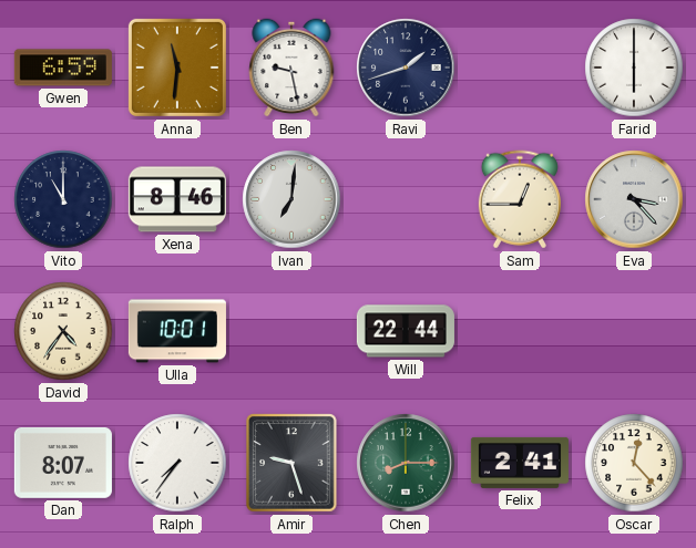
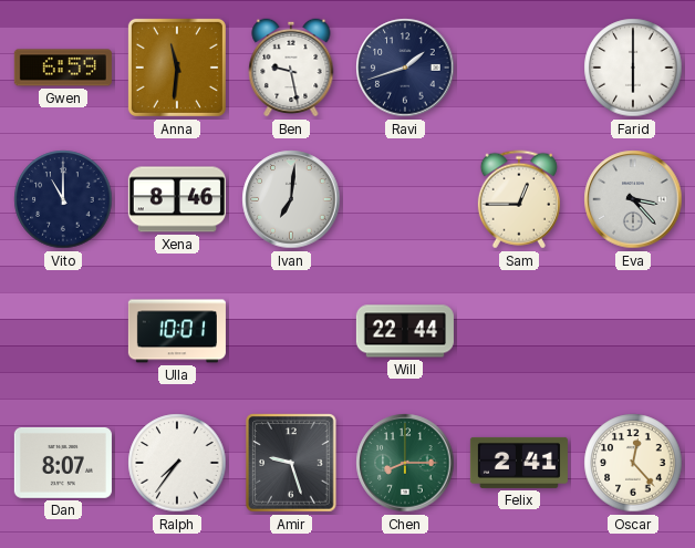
David: 4:36 -> none (63, 331)
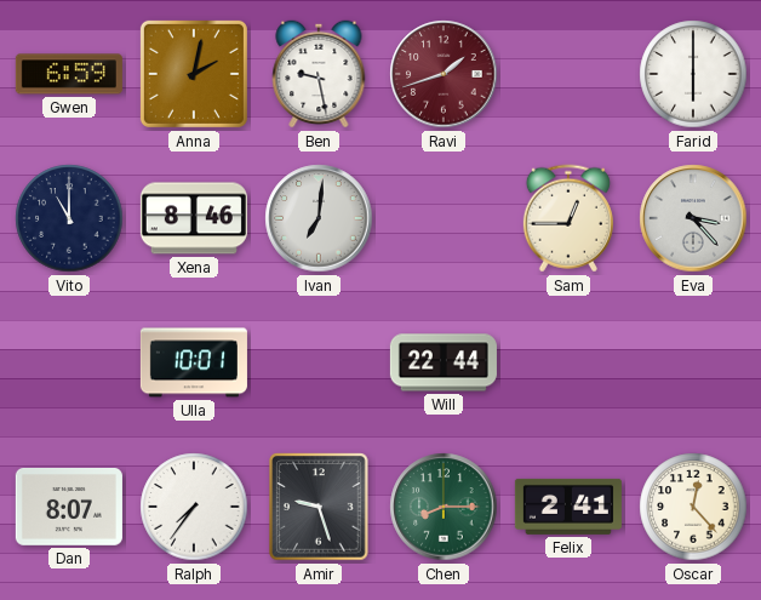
Anna: 11:31 -> 2:02 (194, 74)
Ravi dial: navy -> burgundy (444, 74)
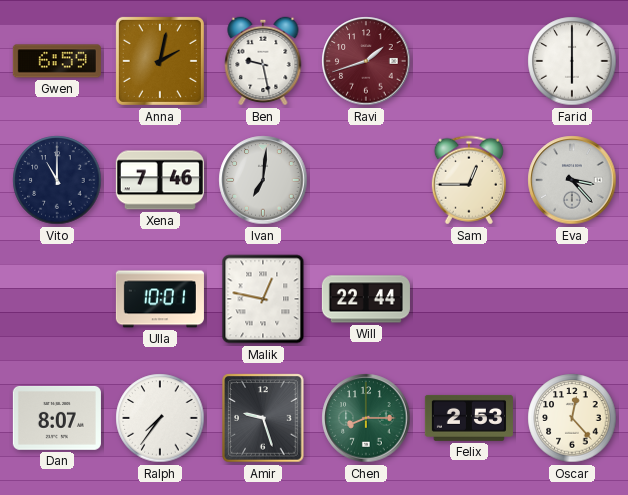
Xena: 8:46 -> 7:46 (160, 180)
Malik: none -> 12:47 (263, 299)
Felix: 2:41 -> 2:53 (469, 418)
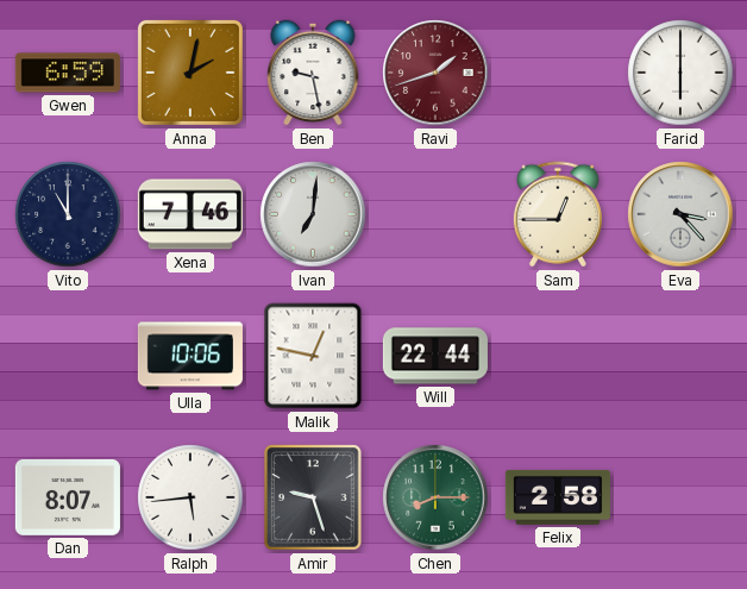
Ulla: 10:01 -> 10:06 (190, 356)
Ralph: 7:36 -> 5:44 (190, 497)
Felix: 2:53 -> 2:58 (558, 497)
Oscar: 12:23 -> none (572, 418)
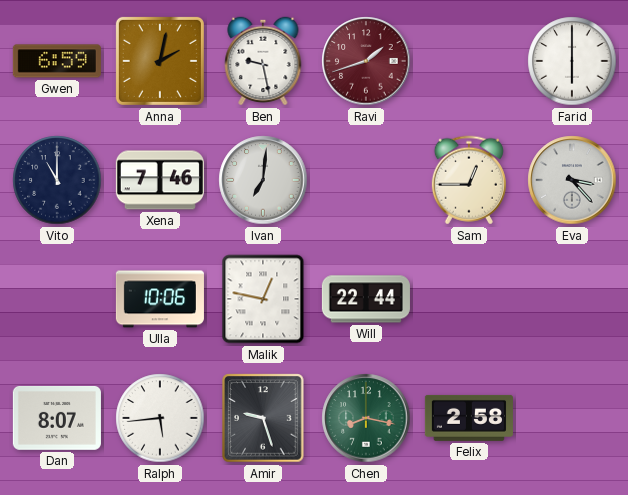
Chen: 8:15 -> 8:17 (366, 418)
